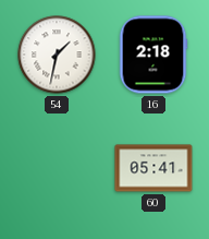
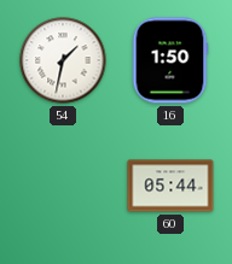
16: 2:18 -> 1:50 (170, 60)
60: 05:41 -> 05:44 (170, 186)
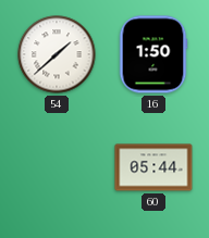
54: 1:32 -> 1:38 (57, 54)
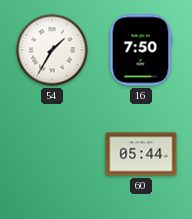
54: 1:38 -> 1:35 (52, 50)
16: 1:50 -> 7:50 (141, 50)
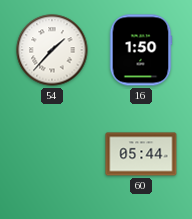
54: 1:35 -> 1:37 (52, 50)
16: 7:50 -> 1:50 (141, 50)
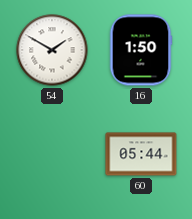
54: 1:37 -> 1:50 (52, 50)
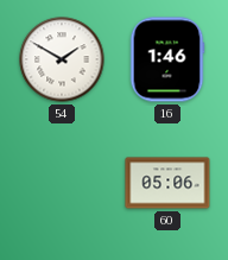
16: 1:50 -> 1:46 (167, 59)
60: 05:44 -> 05:06 (167, 183)
